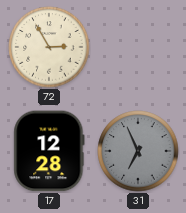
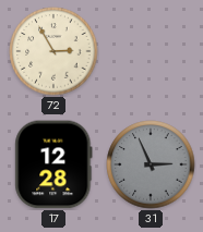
31: 6:56 -> 2:56 (151, 164)
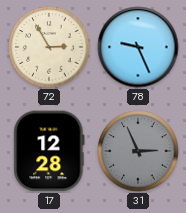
78: none -> 9:26 (138, 47)
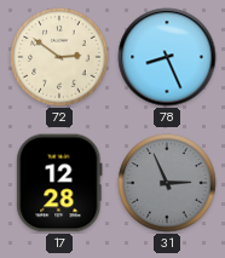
72: 2:55 -> 2:51 (59, 57)
78: 9:26 -> 8:26 (167, 57)
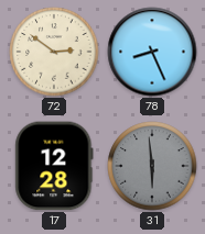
31: 2:56 -> 5:59 (152, 166)
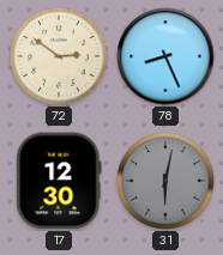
17: 12:28 -> 12:30 (59, 181)
31: 5:59 -> 6:02 (165, 181)
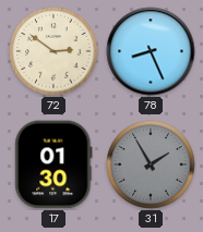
17: 12:30 -> 01:30 (53, 164)
31: 6:02 -> 1:55 (151, 164)
